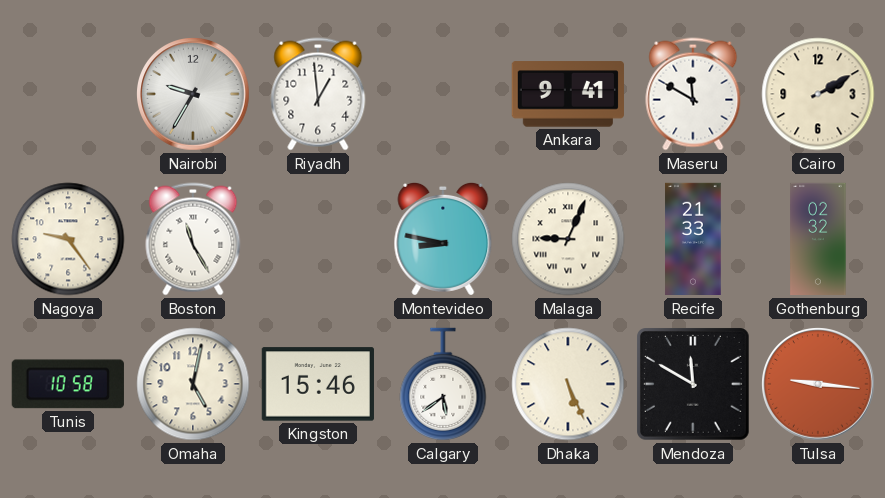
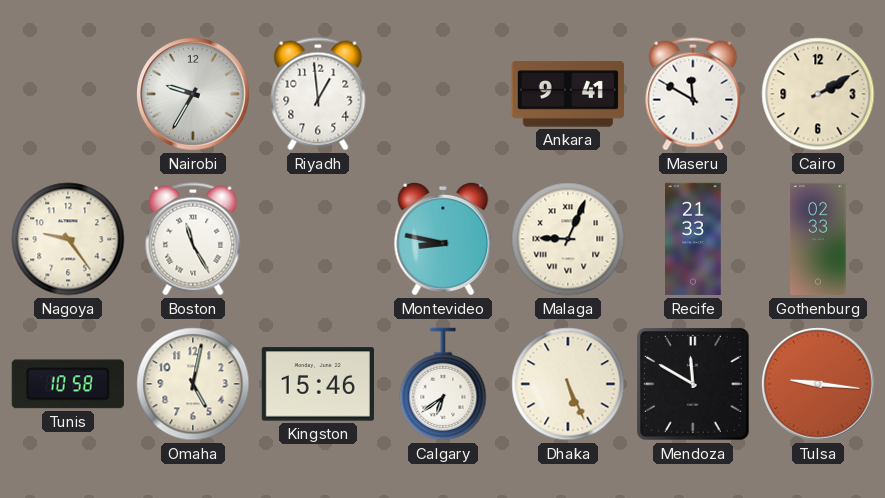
Gothenburg: 02:32 -> 02:33 (818, 239)
Calgary: 5:39 -> 6:39 (443, 384)
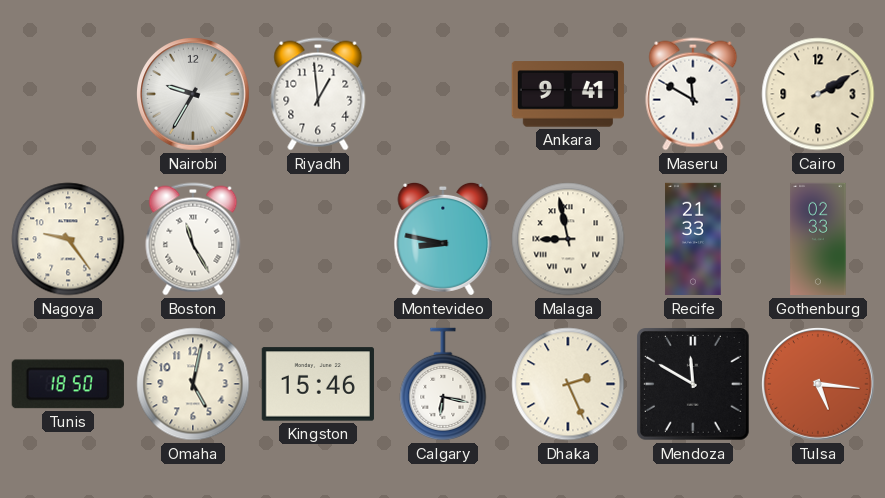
Malaga: 9:04 -> 8:58 (568, 239)
Tunis: 10:58 -> 18:50 (68, 384)
Calgary: 6:39 -> 6:17 (443, 384)
Dhaka: 5:26 -> 2:26 (568, 384)
Tulsa: 9:16 -> 5:16 (819, 385)
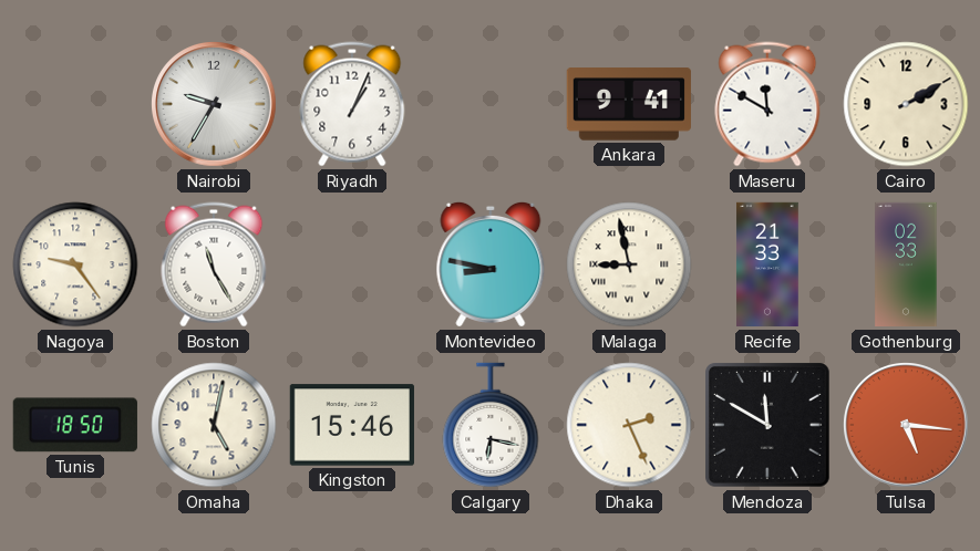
Riyadh: 12:59 -> 1:04 (352, 104)
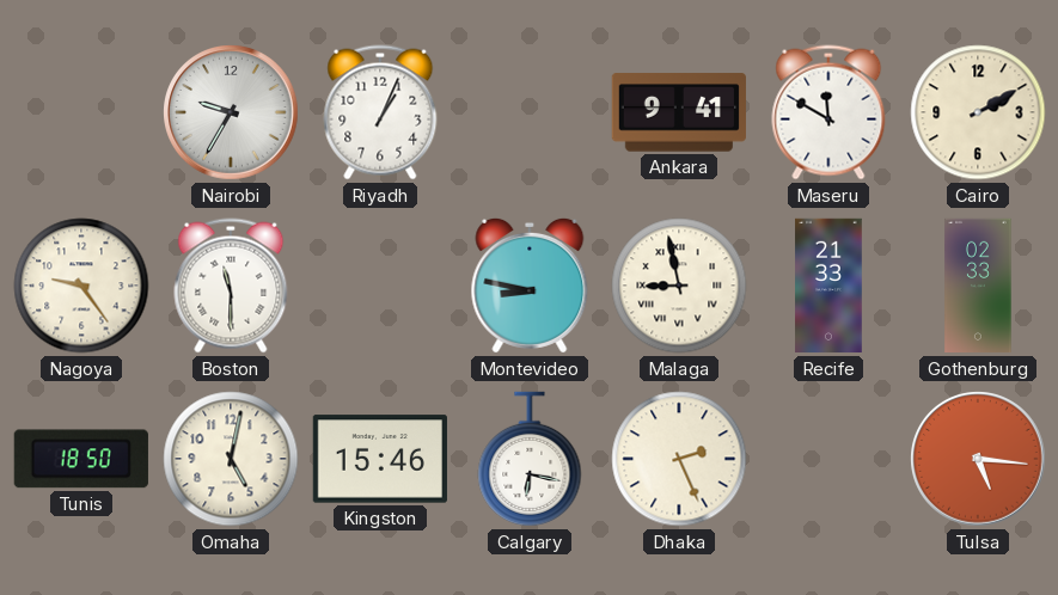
Boston: 11:25 -> 11:30 (231, 286)
Mendoza: 11:50 -> none (768, 426)
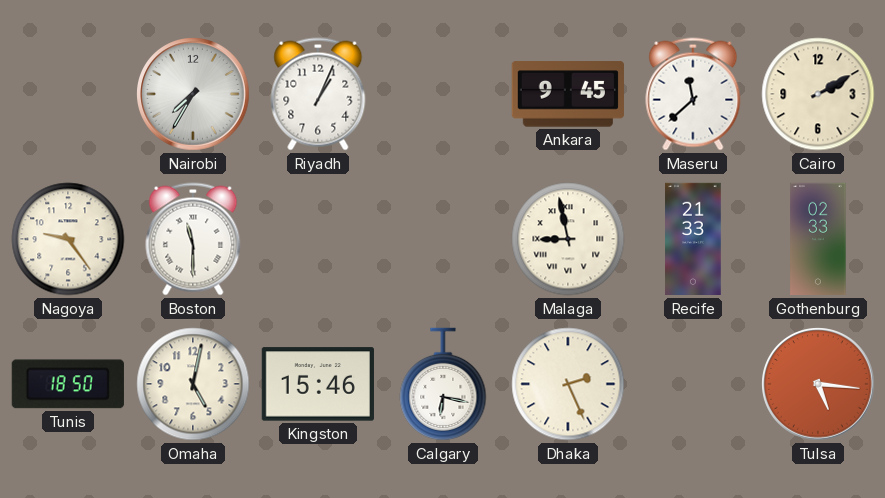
Nairobi: 9:35 -> 7:35 (194, 95)
Ankara: 9:41 -> 9:45 (568, 94)
Maseru: 11:50 -> 11:38 (693, 94)
Montevideo: 8:47 -> none (530, 286)
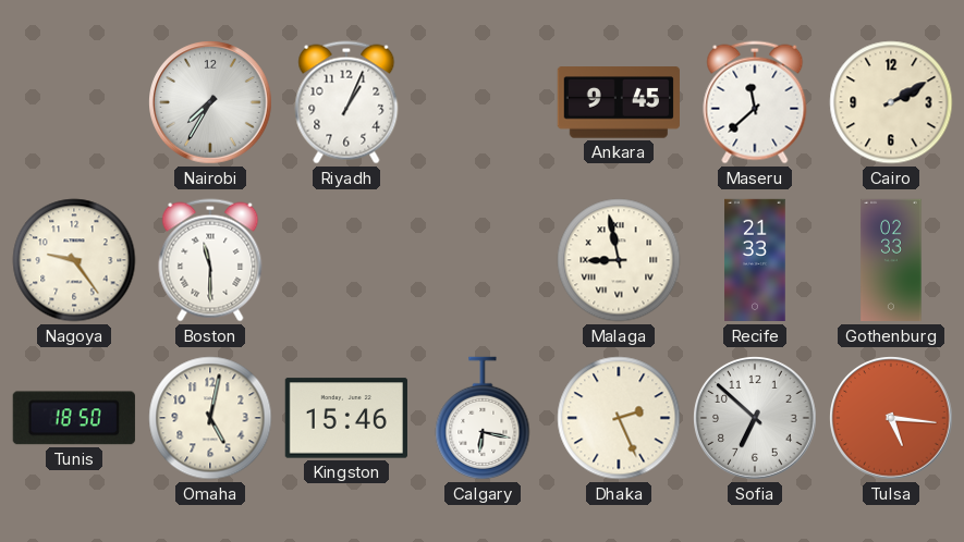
Sofia: none -> 6:52 (756, 419)
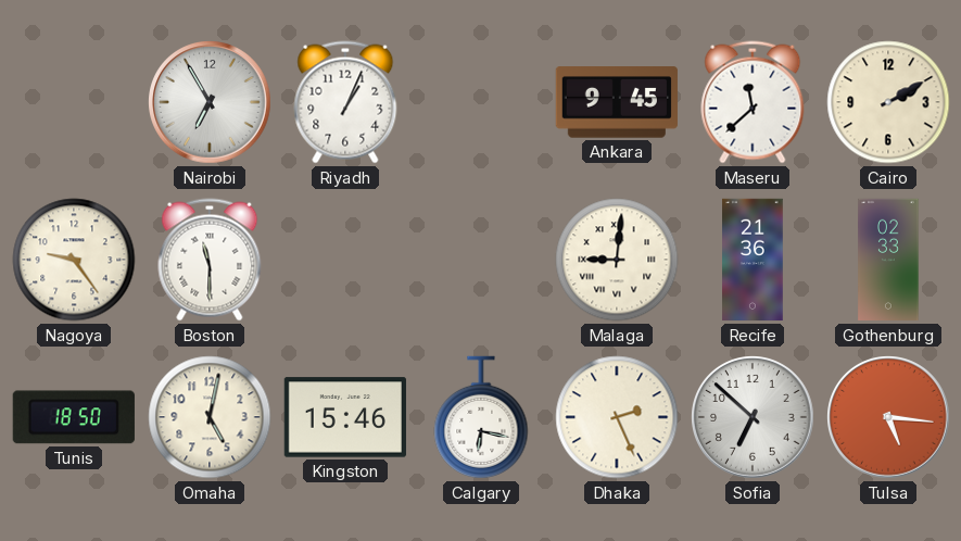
Nairobi: 7:35 -> 6:55 (211, 103)
Malaga: 8:58 -> 9:01 (617, 260)
Recife: 21:33 -> 21:36 (753, 260)
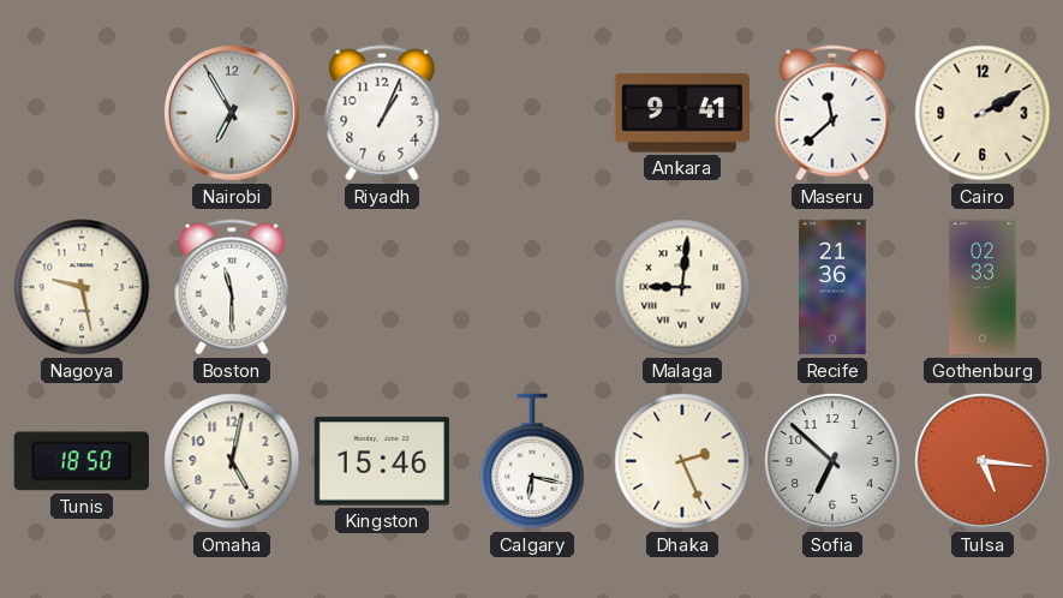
Ankara: 9:45 -> 9:41 (682, 113)
Nagoya: 9:24 -> 9:28 (82, 287)
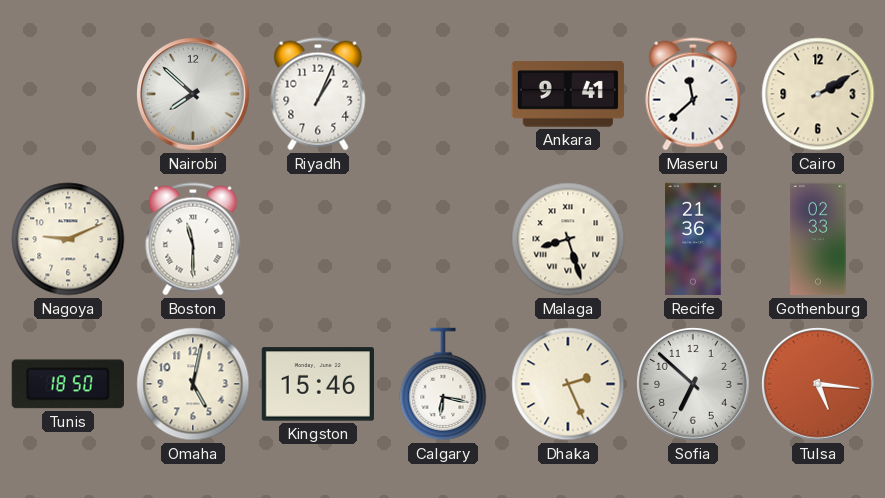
Nairobi: 6:55 -> 7:52 (194, 95)
Nagoya: 9:28 -> 9:11 (68, 239)
Malaga: 9:01 -> 8:27 (568, 239)
